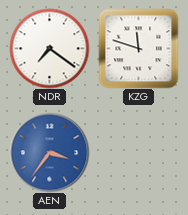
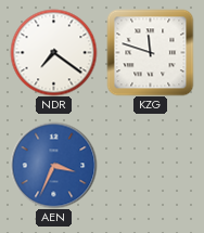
AEN: 3:36 -> 3:34 (53, 165)
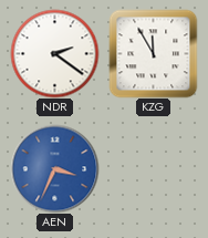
NDR: 7:21 -> 2:21 (54, 53)
KZG: 11:48 -> 11:55 (153, 53)
